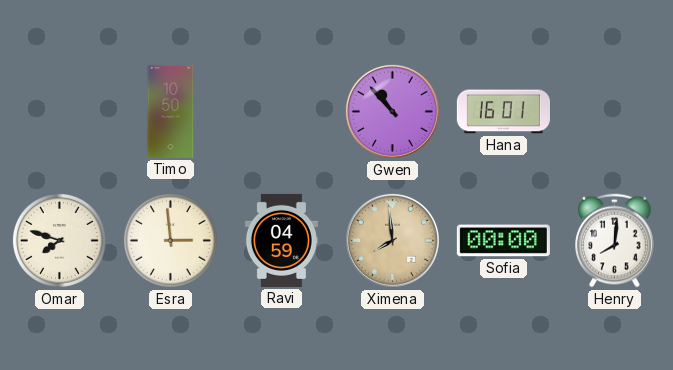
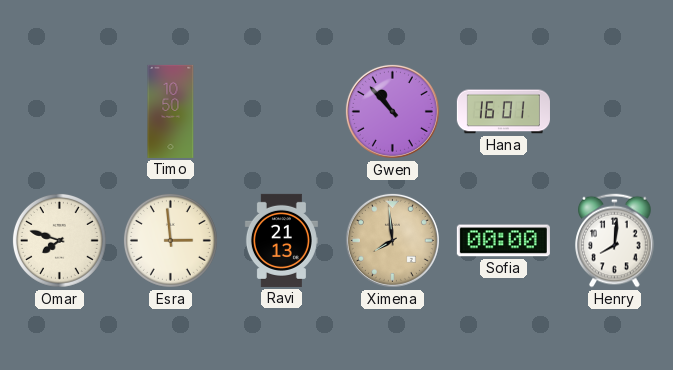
Ravi: 04:59 -> 21:13 (281, 240)
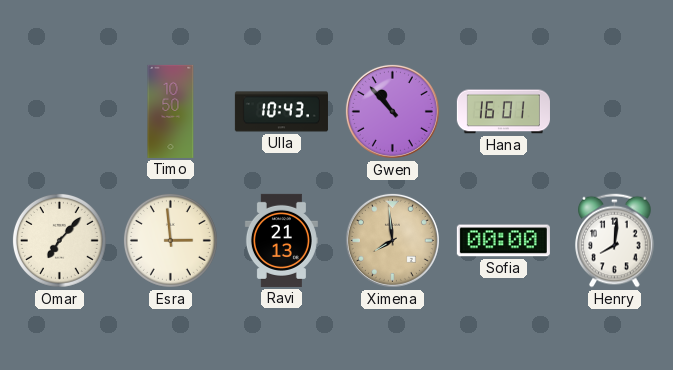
Ulla: none -> 10:43 (281, 112)
Omar: 7:48 -> 7:07 (59, 240)
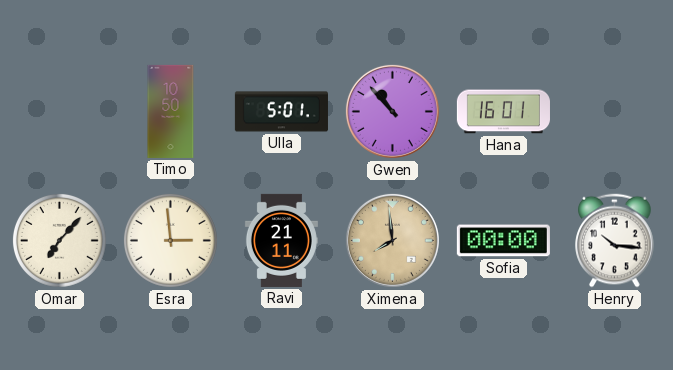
Ulla: 10:43 -> 5:01 (281, 112)
Ravi: 21:13 -> 21:11 (281, 240)
Henry: 8:01 -> 10:16 (615, 241)
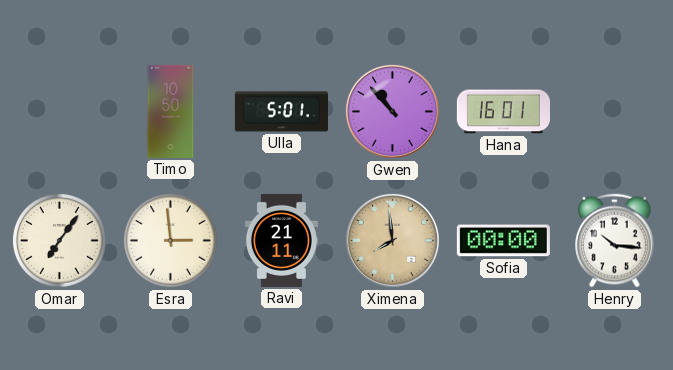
Omar: 7:07 -> 7:06 (59, 240)
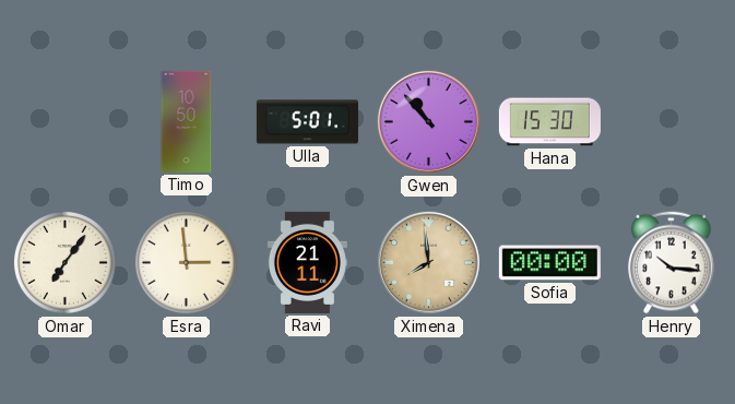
Hana: 16:01 -> 15:30 (549, 122)
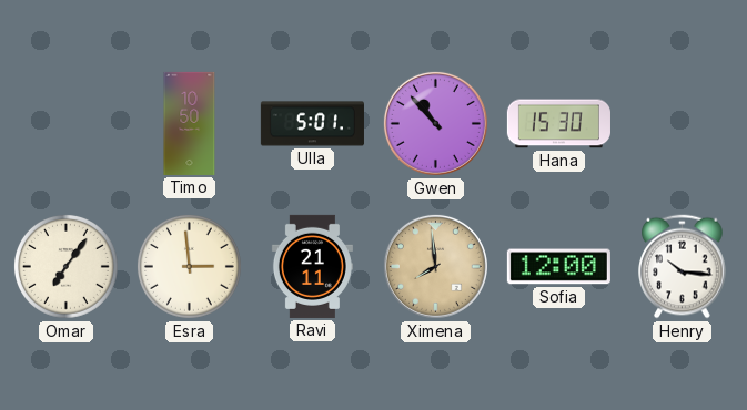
Sofia: 00:00 -> 12:00 (558, 267)
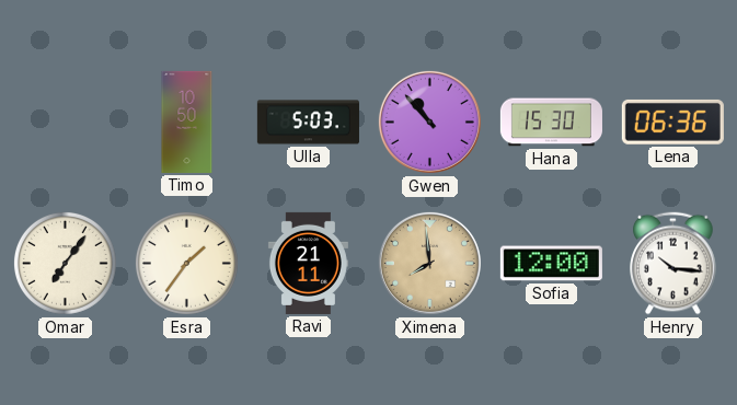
Ulla: 5:01 -> 5:03 (308, 123)
Lena: none -> 06:36 (672, 121)
Esra: 2:59 -> 1:36 (186, 263)
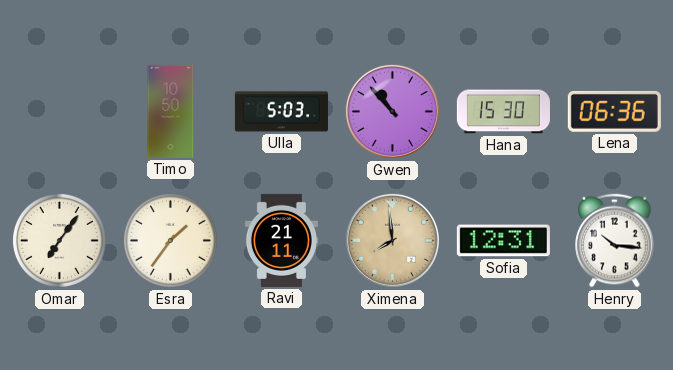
Sofia: 12:00 -> 12:31 (503, 241)
